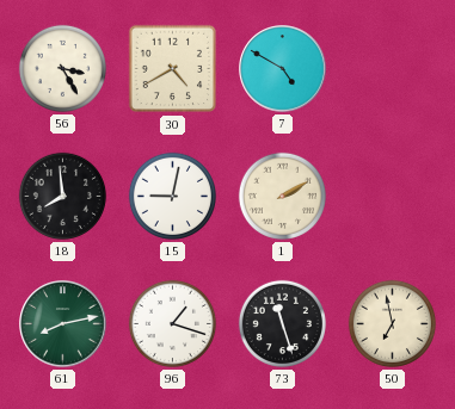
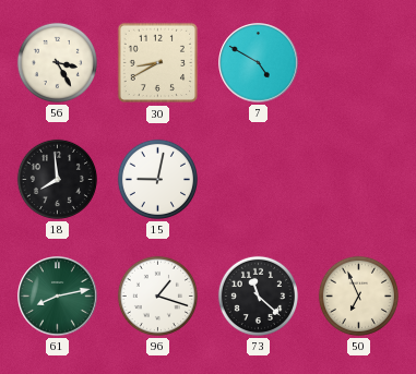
30: 4:40 -> 8:40 (158, 63)
1: 2:10 -> none (282, 196)
73: 11:27 -> 11:22 (258, 295)
50: 6:58 -> 6:56 (358, 295)
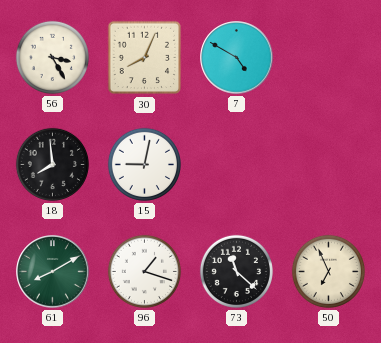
30: 8:40 -> 8:04 (145, 58)
61: 8:13 -> 8:10 (53, 272)
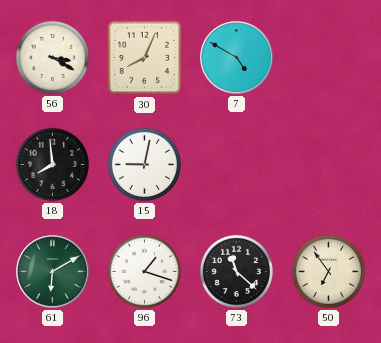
56: 3:25 -> 3:20 (52, 57)
61: 8:10 -> 6:10 (53, 272)
50: 6:56 -> 6:54 (328, 271)
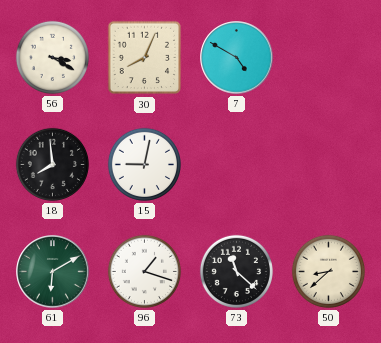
50: 6:54 -> 8:38 (328, 271)
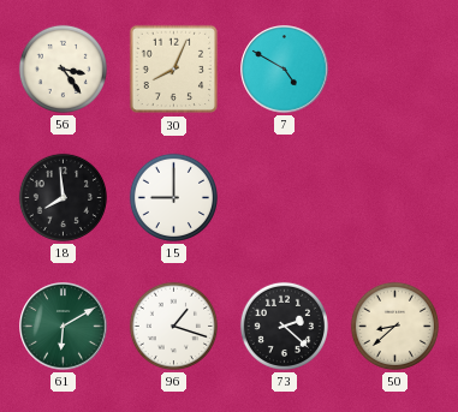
56: 3:20 -> 3:24 (63, 68)
15: 9:02 -> 9:00 (173, 197)
73: 11:22 -> 2:22 (284, 326)
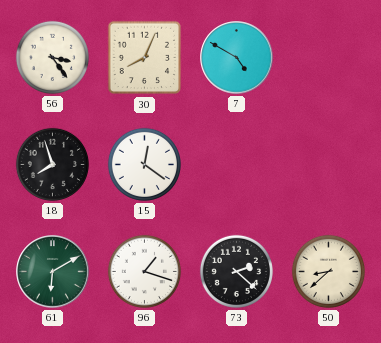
18: 7:59 -> 7:57 (52, 164)
15: 9:00 -> 12:21 (144, 164)
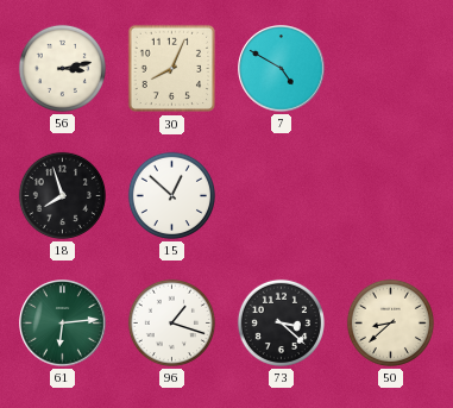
56: 3:24 -> 3:13 (62, 68)
15: 12:21 -> 12:52 (171, 195)
61: 6:10 -> 6:14 (63, 324)
73: 2:22 -> 3:22 (281, 322)
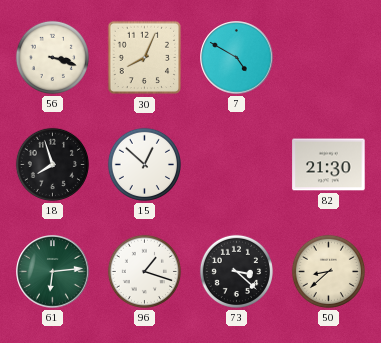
56: 3:13 -> 3:18 (52, 57)
82: none -> 21:30 (329, 165)
